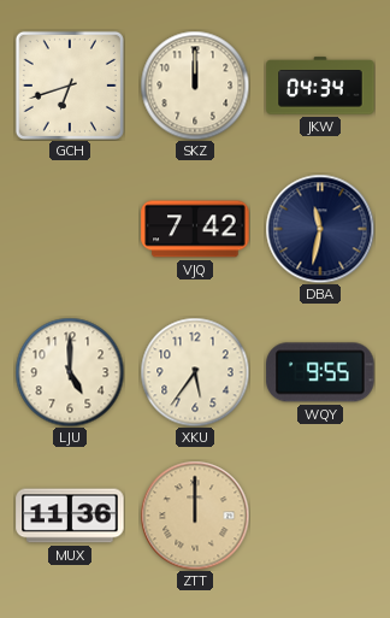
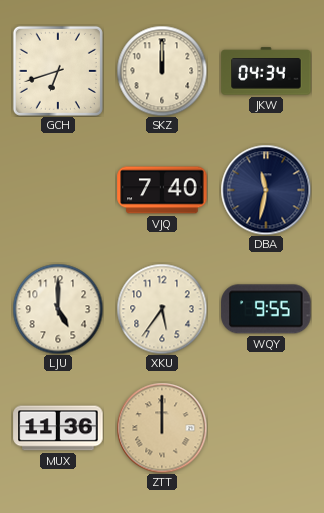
VJQ: 7:42 -> 7:40 (162, 190)
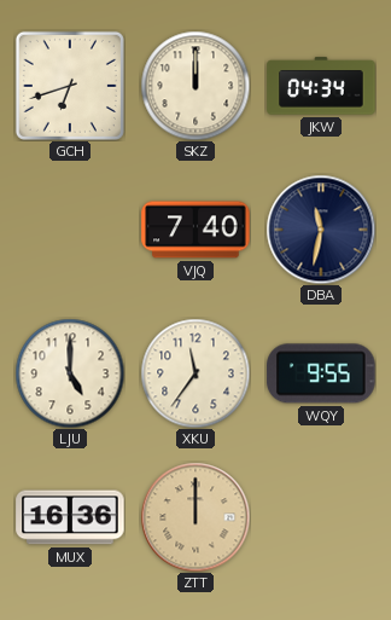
XKU: 5:36 -> 11:36 (195, 373)
MUX: 11:36 -> 16:36 (70, 517)
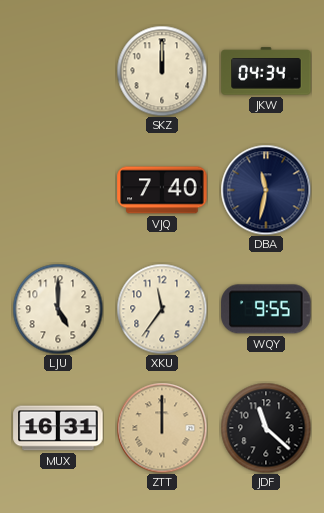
GCH: 6:42 -> none (70, 86)
MUX: 16:36 -> 16:31 (58, 428)
JDF: none -> 11:22 (266, 428)
